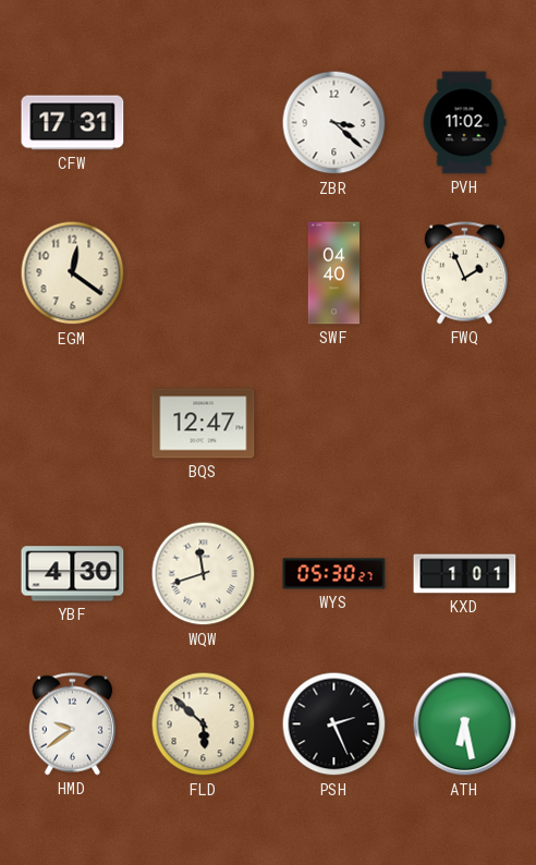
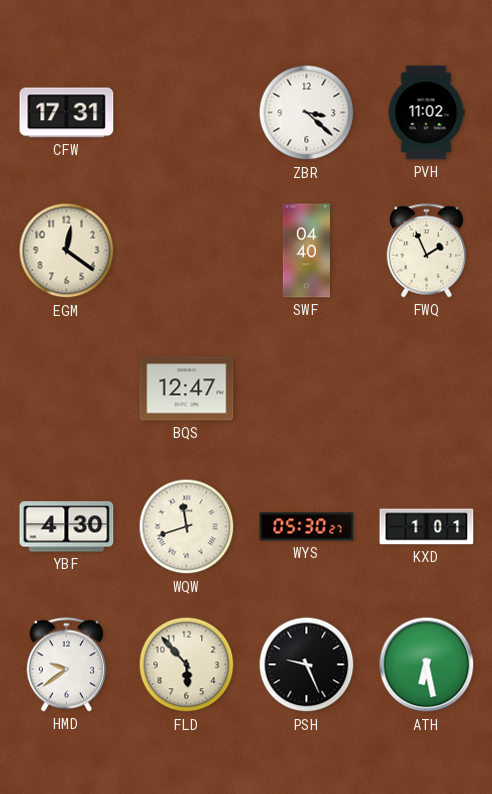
FLD: 5:52 -> 5:53 (187, 665)
PSH: 2:26 -> 9:26 (307, 665)
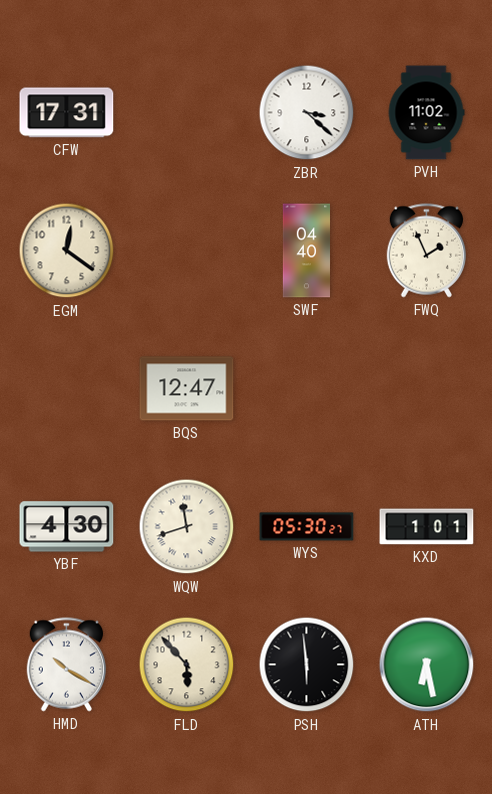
HMD: 9:39 -> 10:20 (66, 665)
PSH: 9:26 -> 5:59 (307, 665)
